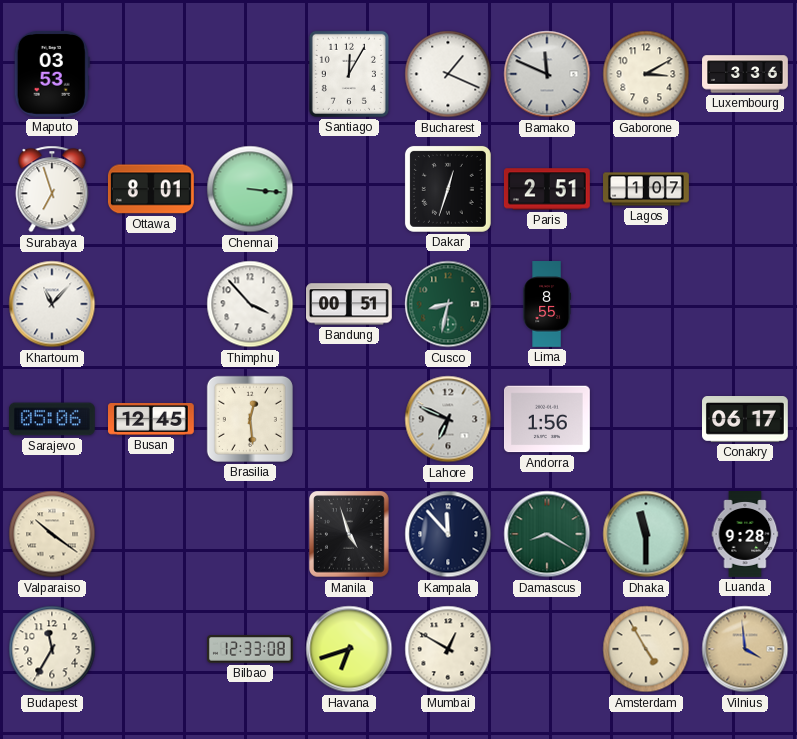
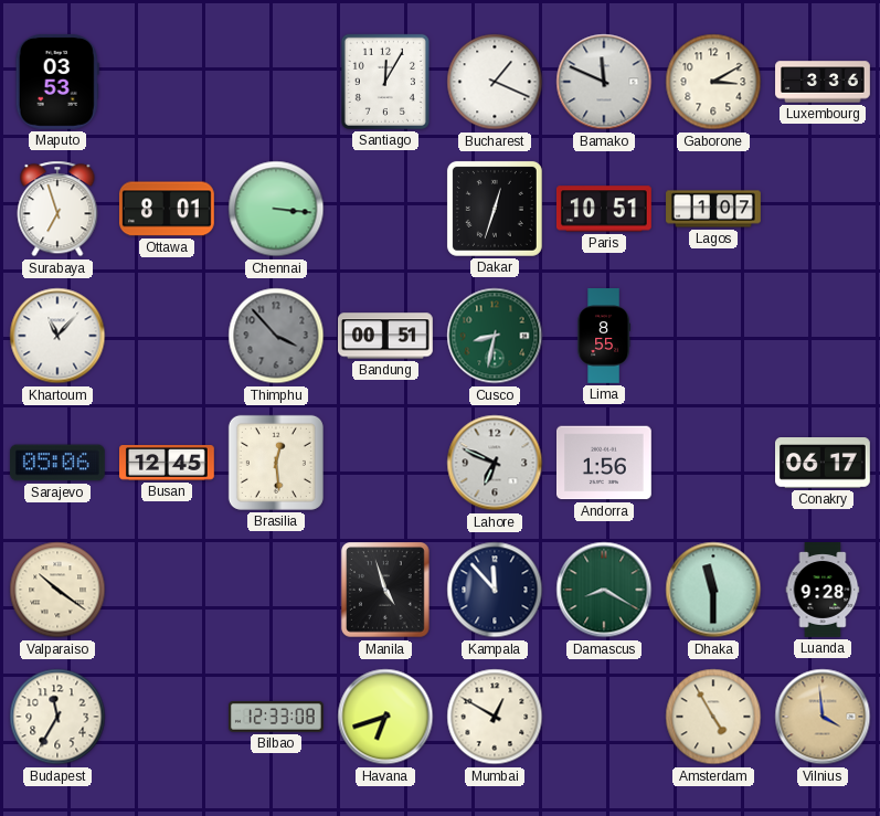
Paris: 2:51 -> 10:51 (604, 209)
Thimphu dial: white -> grey (276, 336)
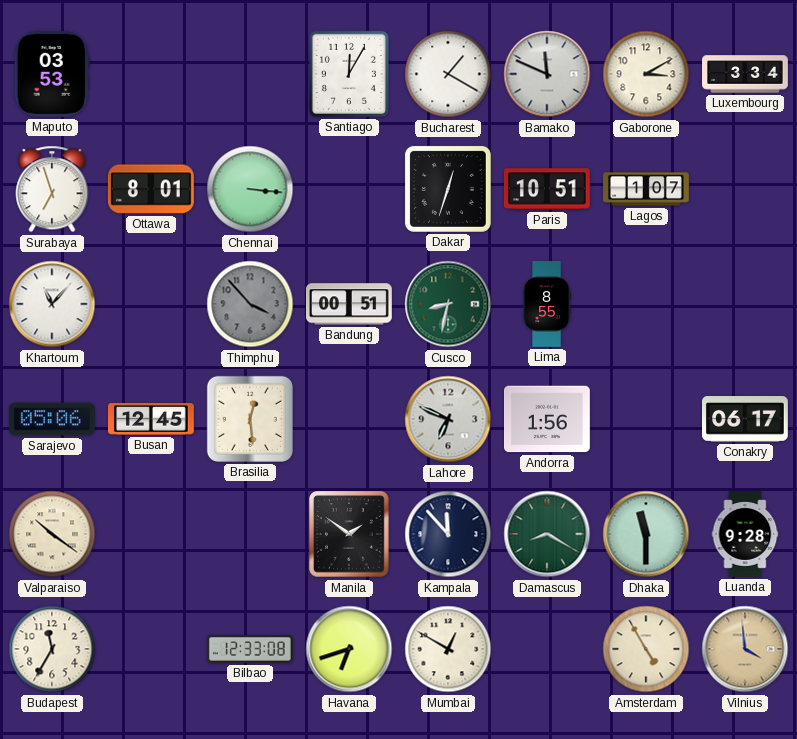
Bucharest: 1:19 -> 1:20 (448, 74)
Luxembourg: 3:36 -> 3:34 (745, 74)
Manila: 4:57 -> 1:51 (350, 534)
